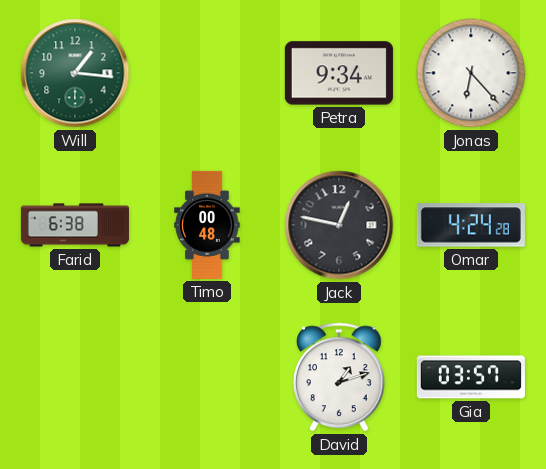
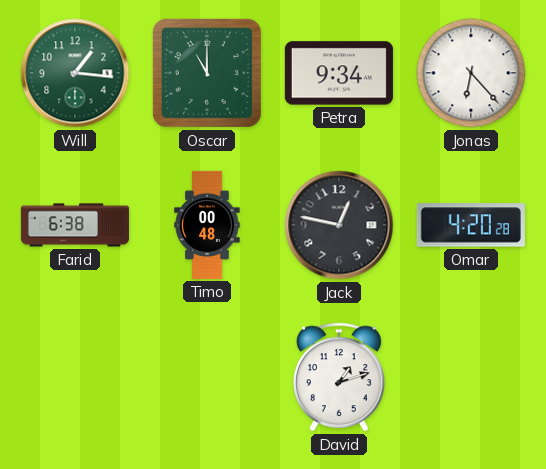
Oscar: none -> 11:00 (207, 73)
Omar: 4:24 -> 4:20 (471, 225)
Gia: 03:57 -> none (471, 377)
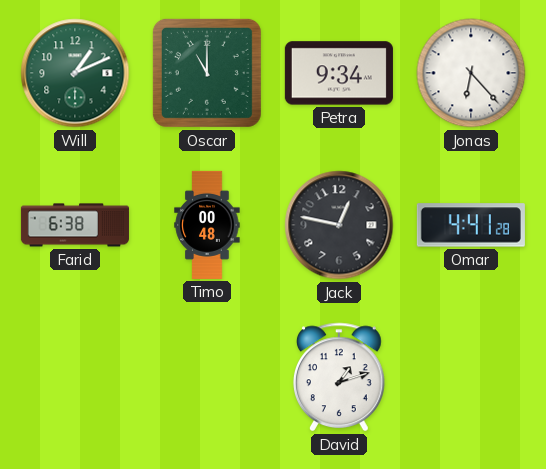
Will: 1:16 -> 1:11 (75, 73)
Omar: 4:20 -> 4:41 (471, 225)
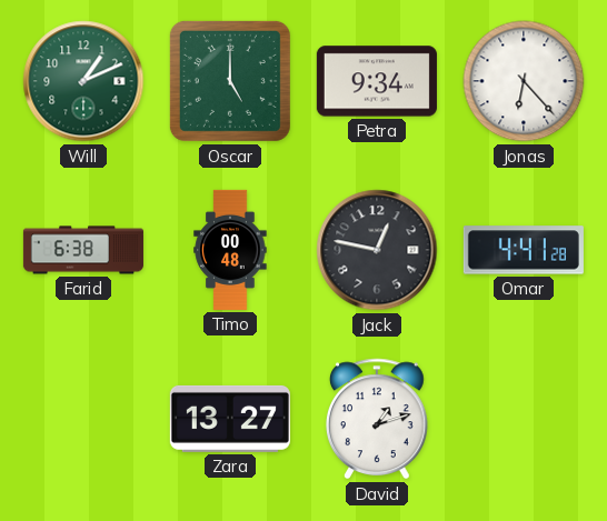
Oscar: 11:00 -> 5:00 (230, 81)
Zara: none -> 13:27 (230, 419)
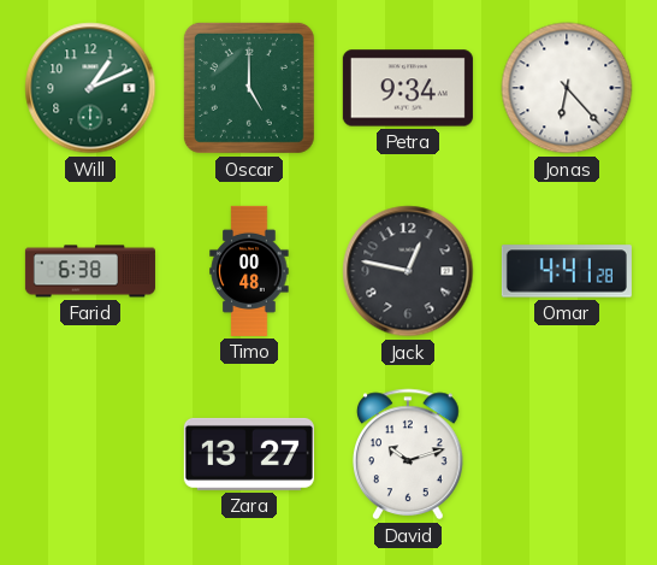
David: 1:12 -> 10:12 (408, 454)
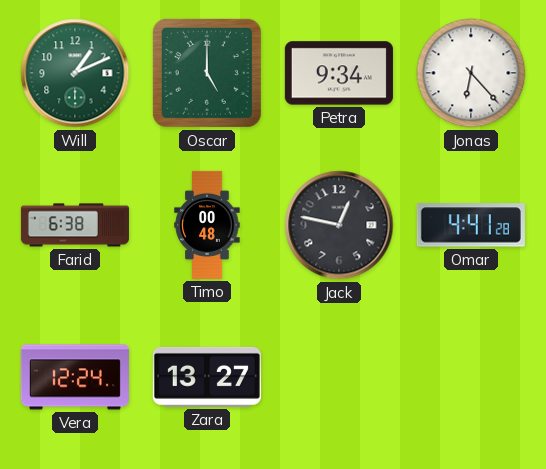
Vera: none -> 12:24 (75, 377)
David: 10:12 -> none (408, 454)
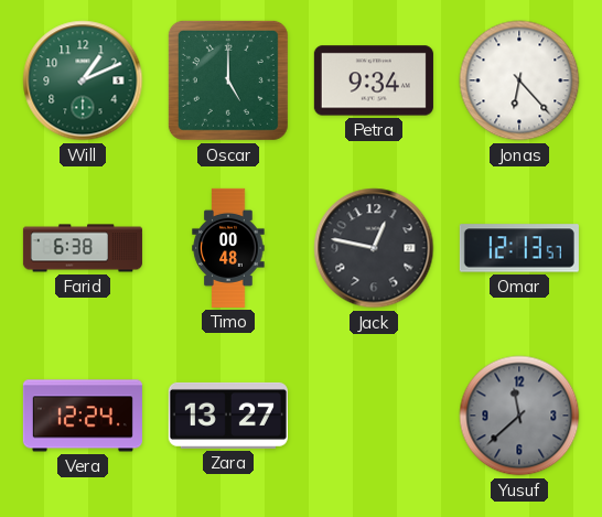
Omar: 4:41 -> 12:13 (519, 248)
Yusuf: none -> 11:38 (519, 416)
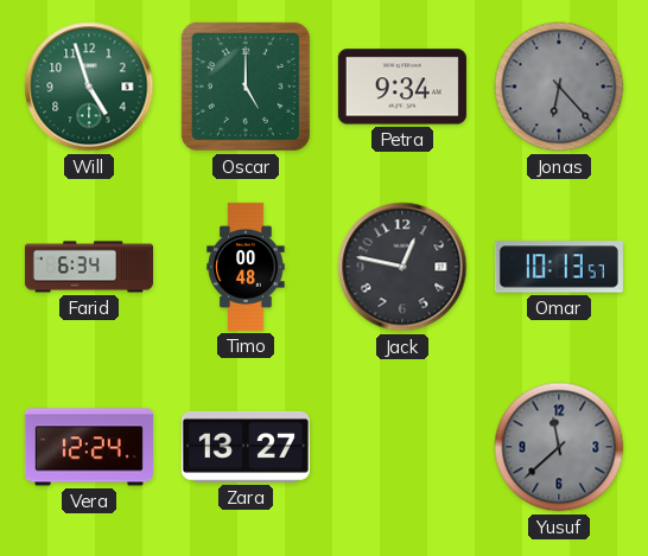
Will: 1:11 -> 4:57 (89, 87)
Jonas dial: white -> grey (559, 87)
Farid: 6:38 -> 6:34 (89, 267)
Omar: 12:13 -> 10:13 (559, 267)
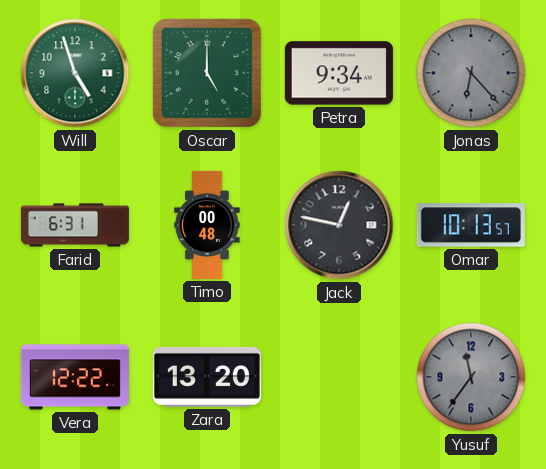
Farid: 6:34 -> 6:31 (75, 225)
Vera: 12:24 -> 12:22 (75, 377)
Zara: 13:27 -> 13:20 (207, 377)
Yusuf: 11:38 -> 11:36 (471, 377)
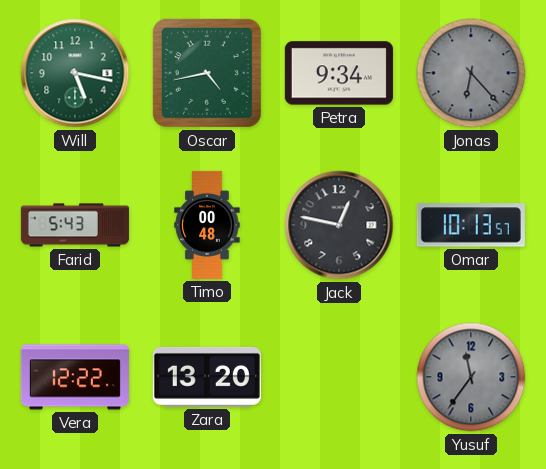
Will: 4:57 -> 5:17 (75, 73)
Oscar: 5:00 -> 4:43 (207, 73)
Farid: 6:31 -> 5:43 (75, 225)
